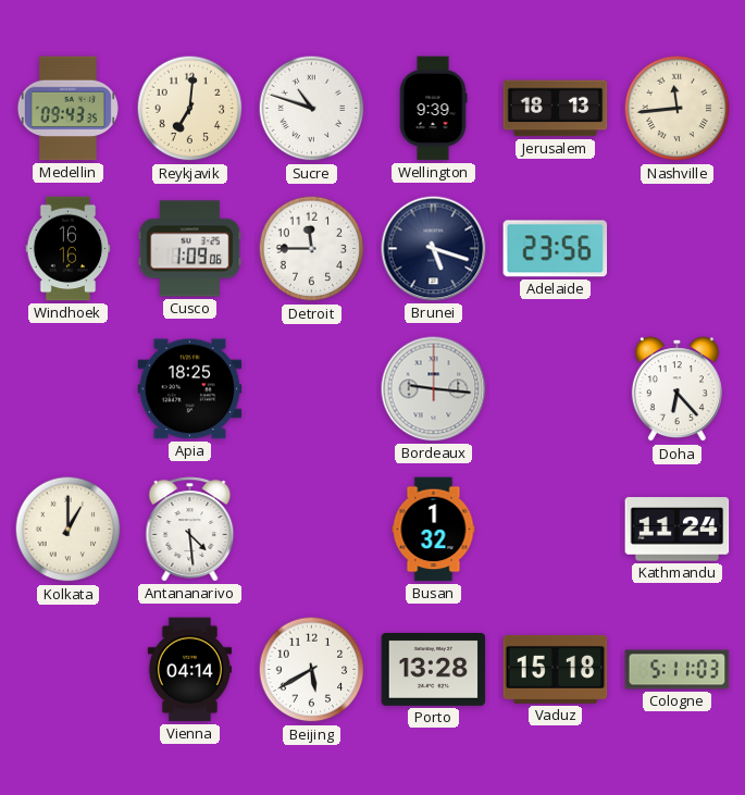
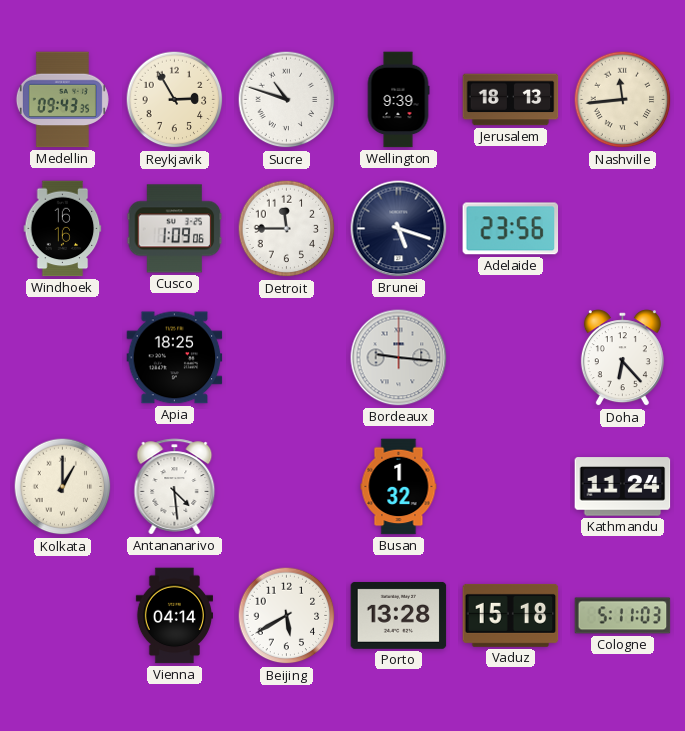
Reykjavik: 7:01 -> 2:55 (175, 100)
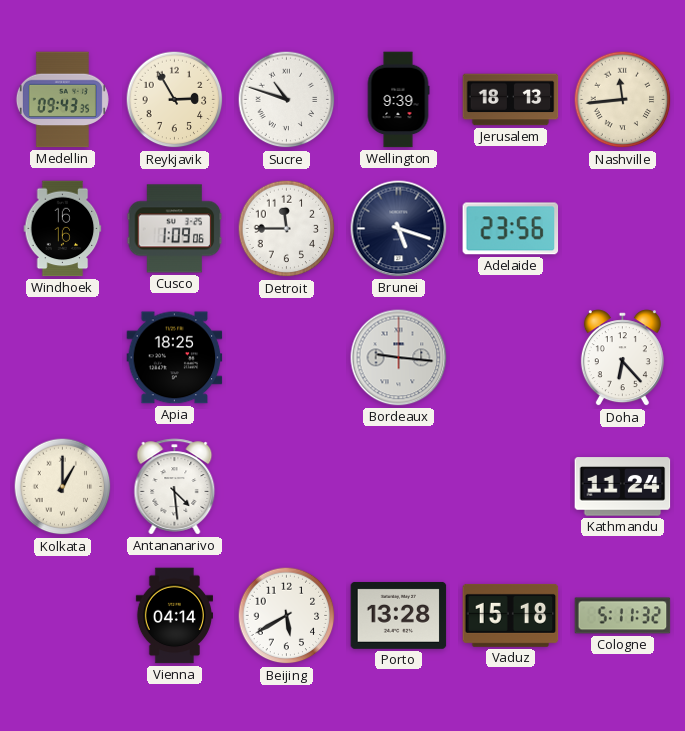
Busan: 1:32 -> none (399, 487)
Cologne: 5:11:03 -> 5:11:32 (623, 616)
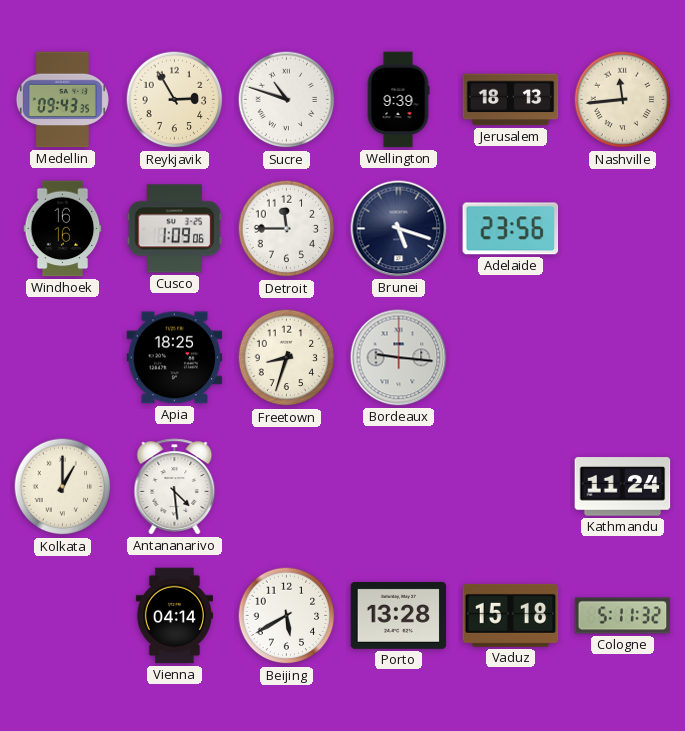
Freetown: none -> 8:33 (287, 358)
Doha: 6:23 -> none (622, 358)
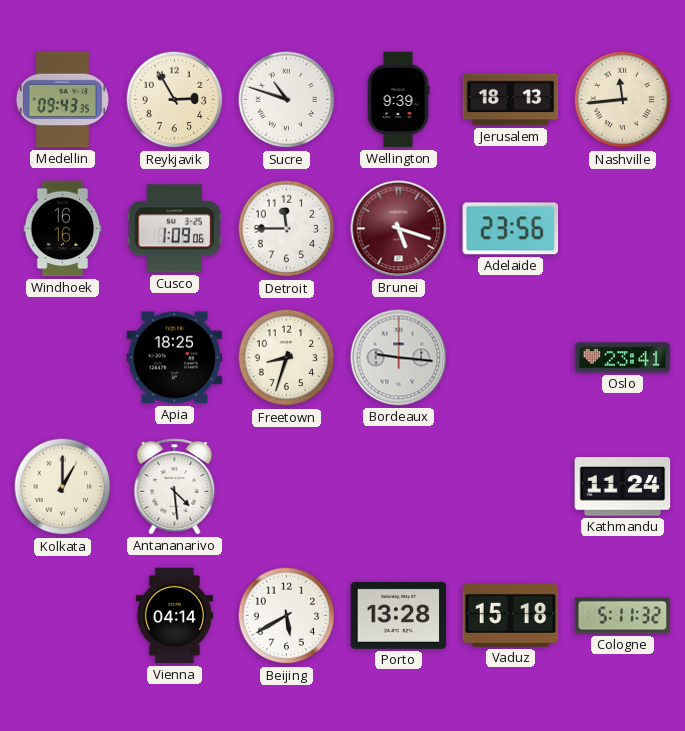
Brunei dial: navy -> burgundy (399, 229)
Oslo: none -> 23:41 (623, 358)
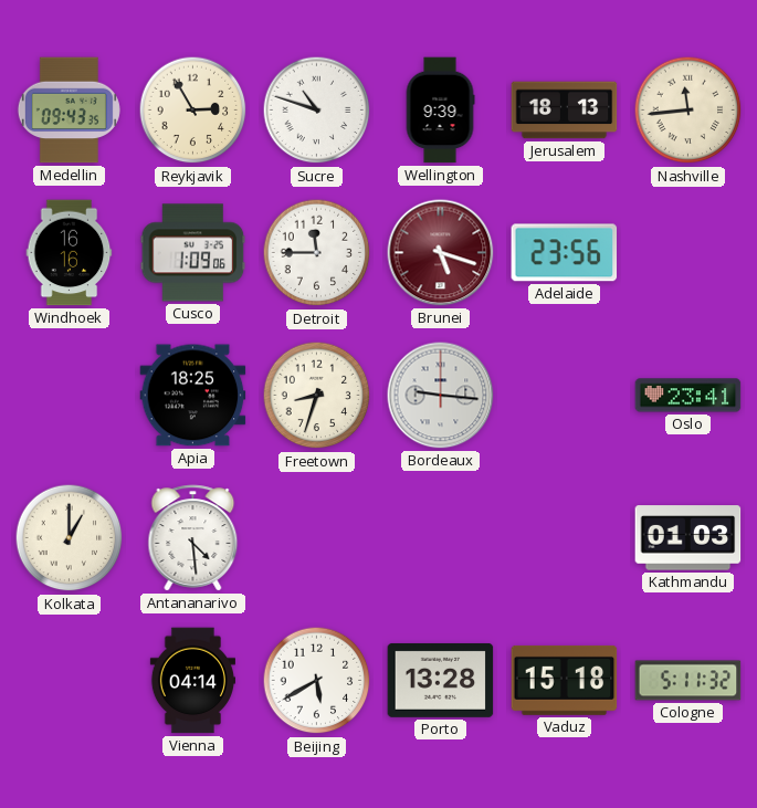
Kathmandu: 11:24 -> 01:03 (688, 538)
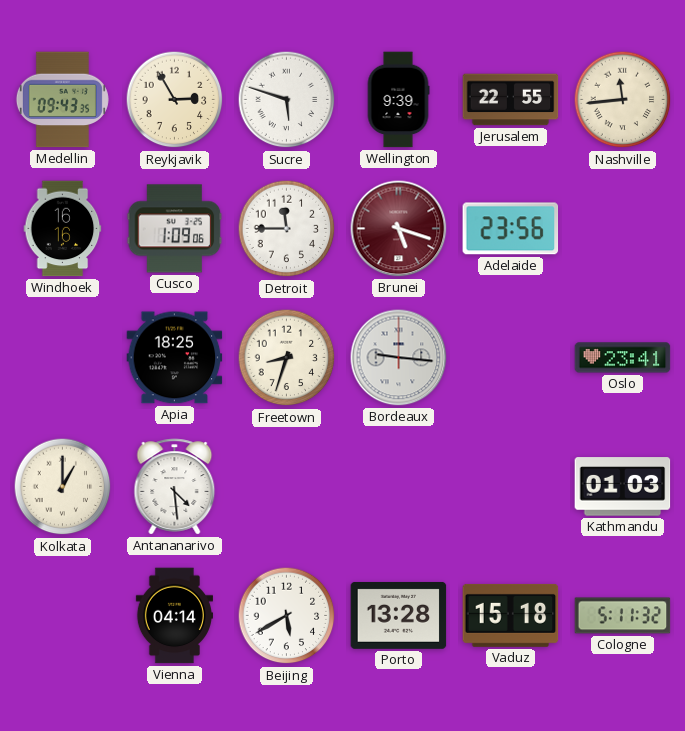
Sucre: 10:48 -> 5:48 (287, 100)
Jerusalem: 18:13 -> 22:55 (511, 100)
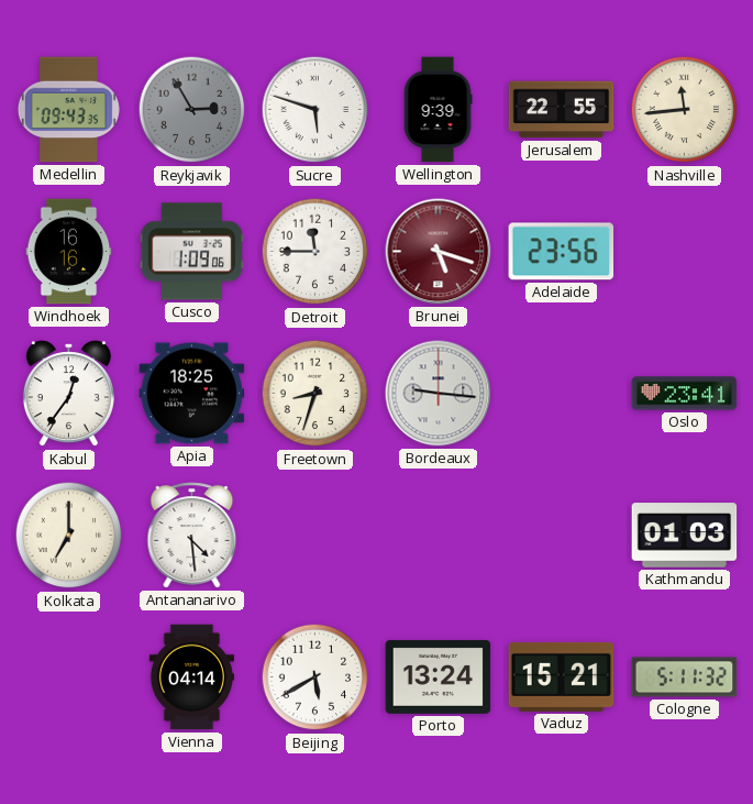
Reykjavik dial: cream -> grey (192, 110)
Kabul: none -> 12:36 (68, 394)
Kolkata: 1:00 -> 7:00 (69, 536)
Porto: 13:28 -> 13:24 (439, 676)
Vaduz: 15:18 -> 15:21 (562, 676)
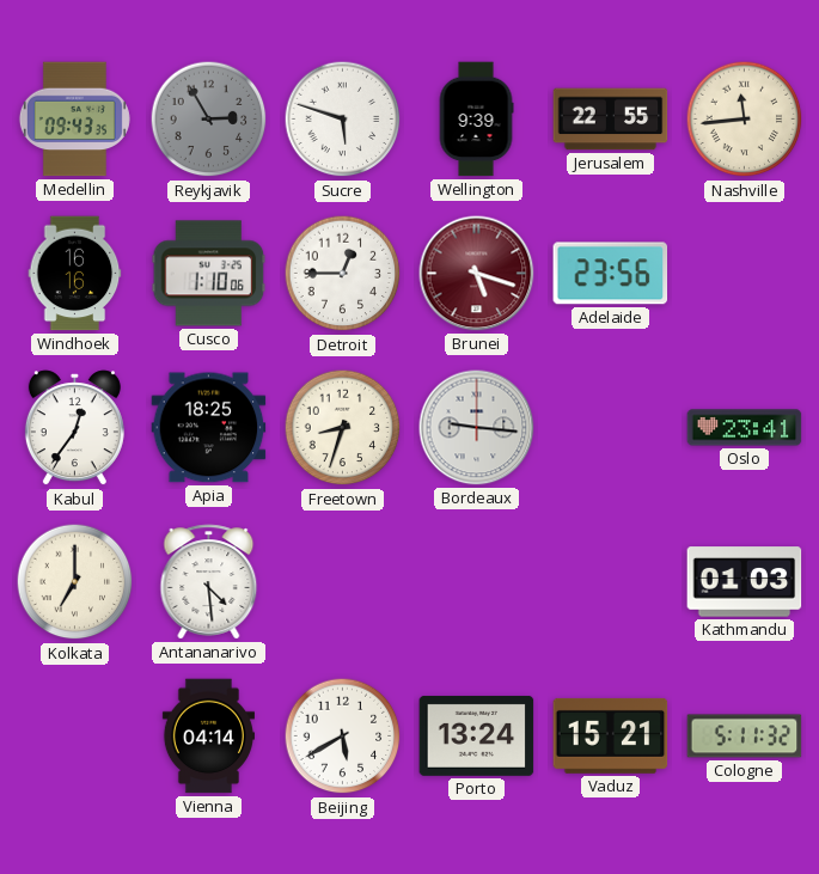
Cusco: 1:09 -> 1:10 (209, 274)
Detroit: 11:45 -> 12:45 (343, 274)
